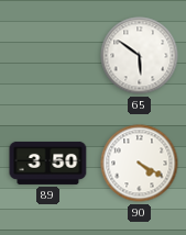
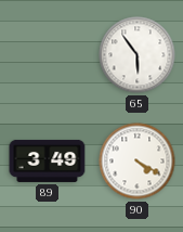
65: 5:51 -> 5:54 (138, 55)
89: 3:50 -> 3:49 (48, 160)
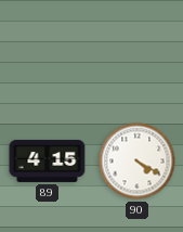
65: 5:54 -> none (138, 55)
89: 3:49 -> 4:15 (48, 160)
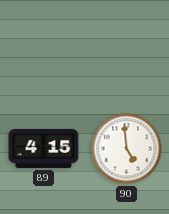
90: 4:20 -> 4:59 (127, 149)
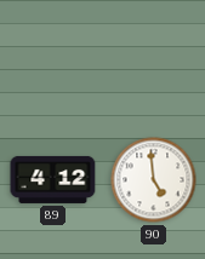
89: 4:15 -> 4:12 (53, 179)
